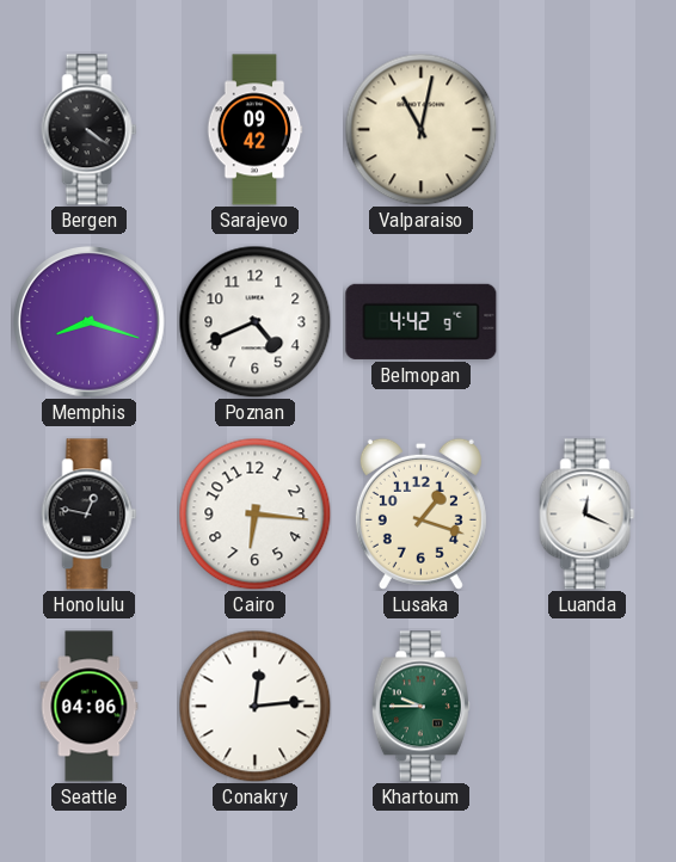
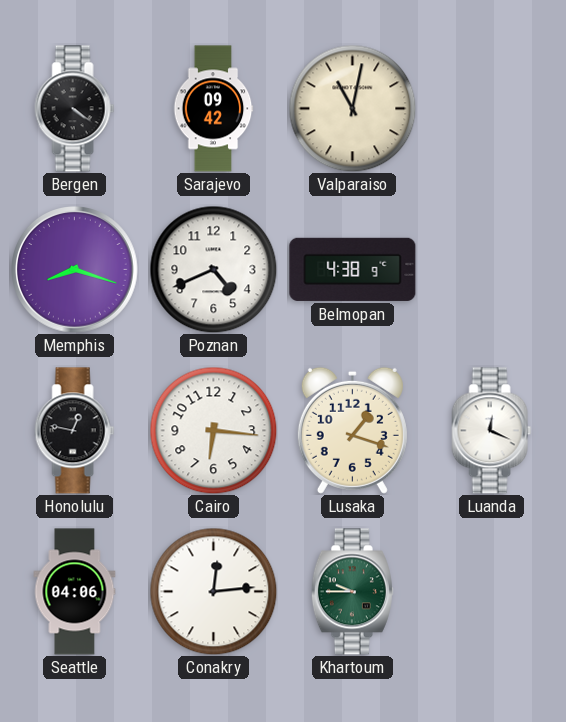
Belmopan: 4:42 -> 4:38 (353, 269)
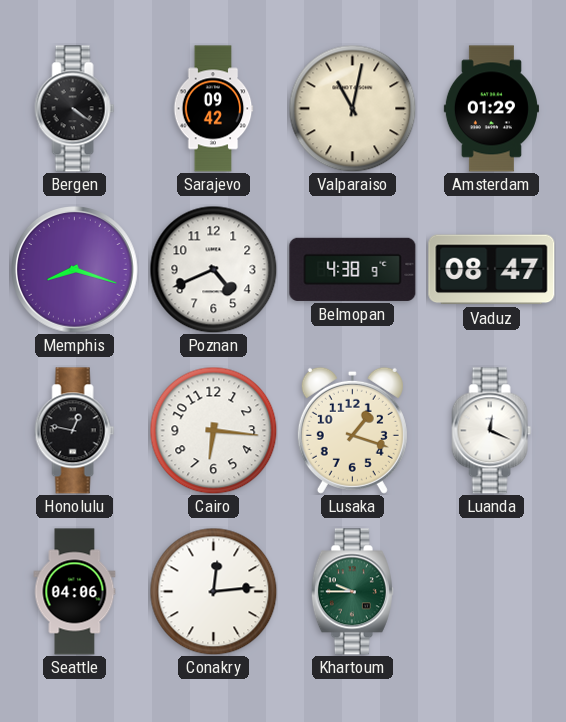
Amsterdam: none -> 01:29 (491, 109)
Vaduz: none -> 08:47 (492, 270)
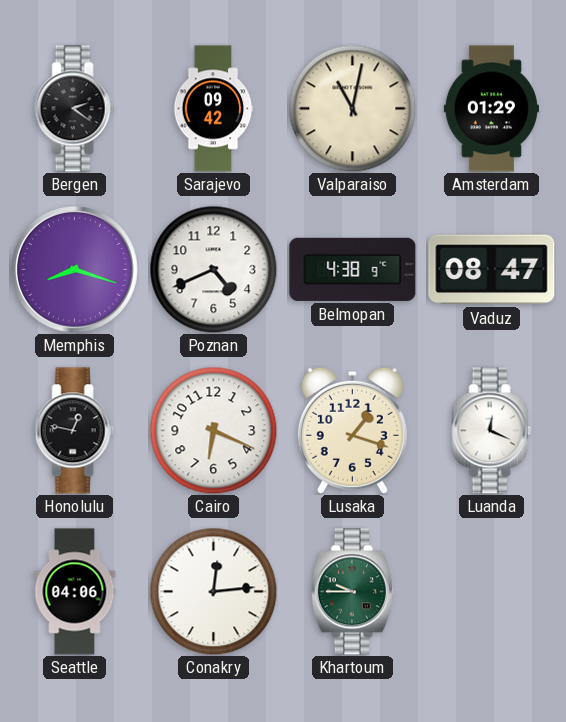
Bergen: 4:21 -> 2:21 (75, 109)
Cairo: 6:16 -> 6:19 (213, 430)
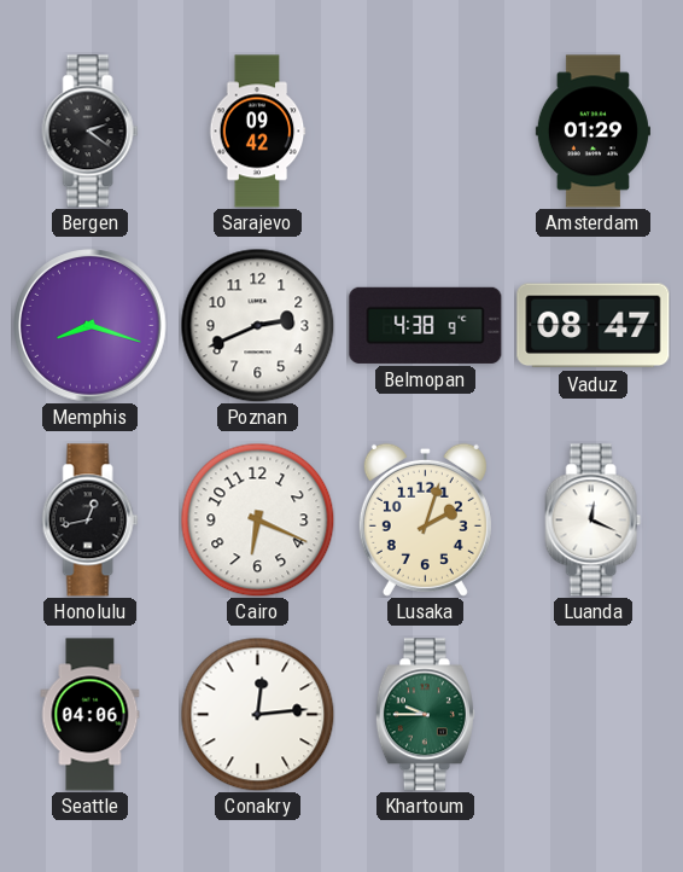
Valparaiso: 11:02 -> none (352, 108)
Poznan: 4:41 -> 2:41 (257, 325)
Honolulu: 12:47 -> 12:43 (91, 521)
Lusaka: 1:18 -> 2:03 (425, 519)
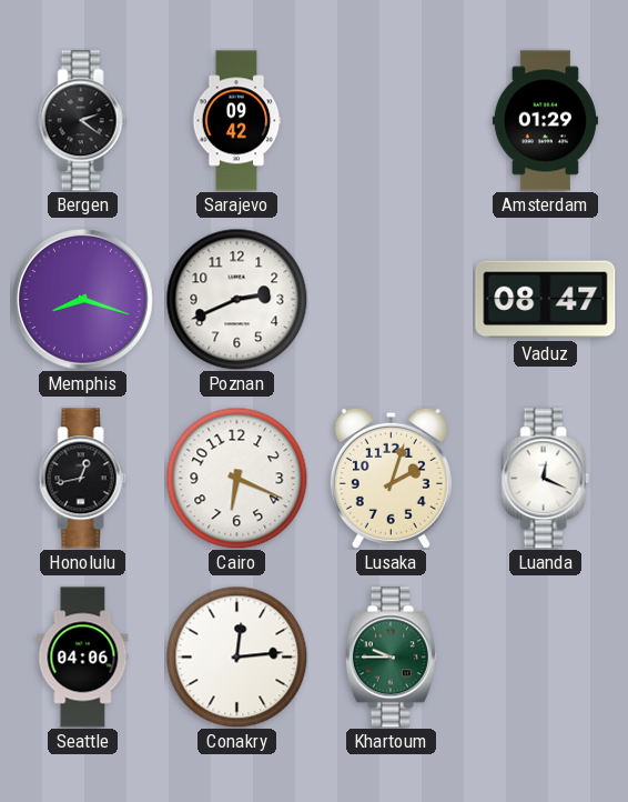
Belmopan: 4:38 -> none (426, 325)
